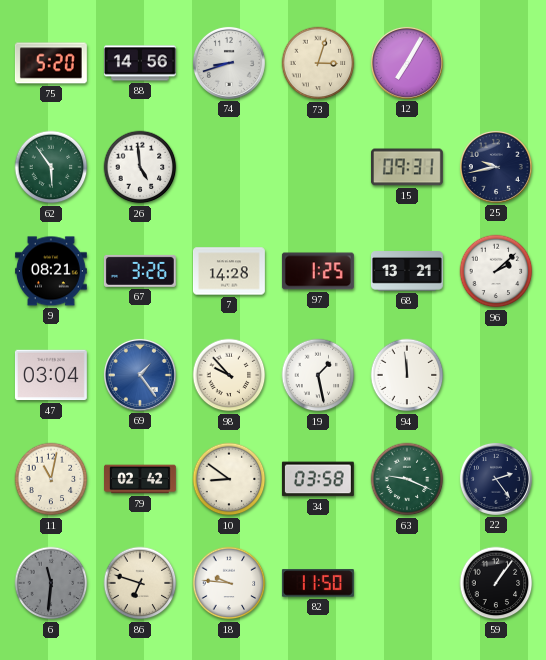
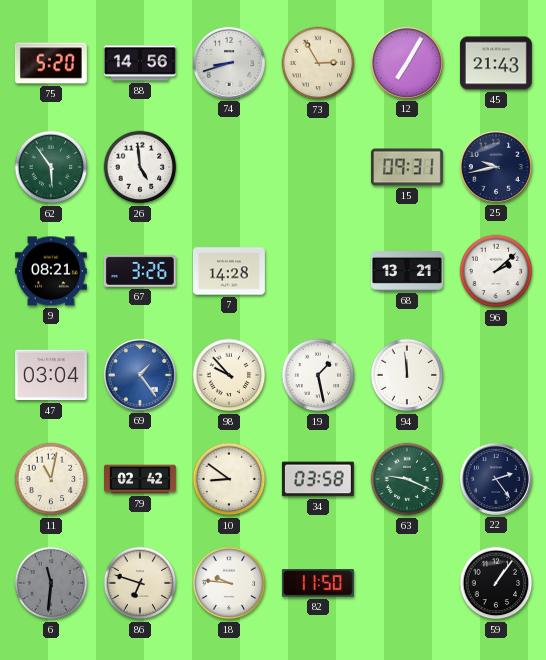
73: 3:03 -> 2:55 (318, 63)
45: none -> 21:43 (496, 63)
97: 1:25 -> none (318, 271)
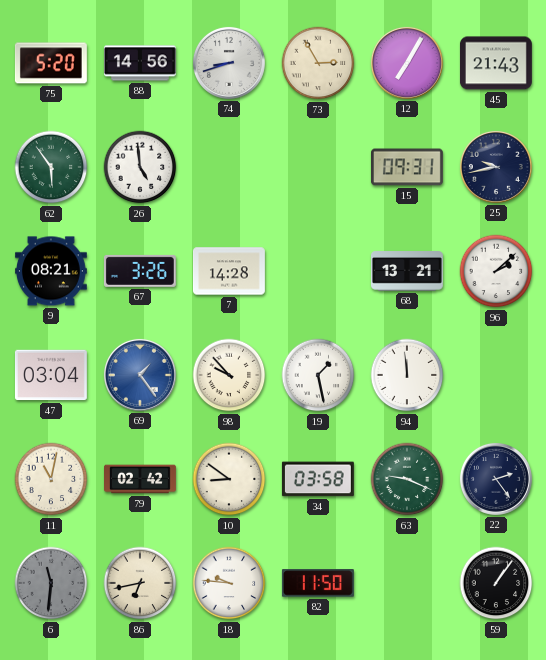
86: 6:48 -> 6:43 (140, 583)
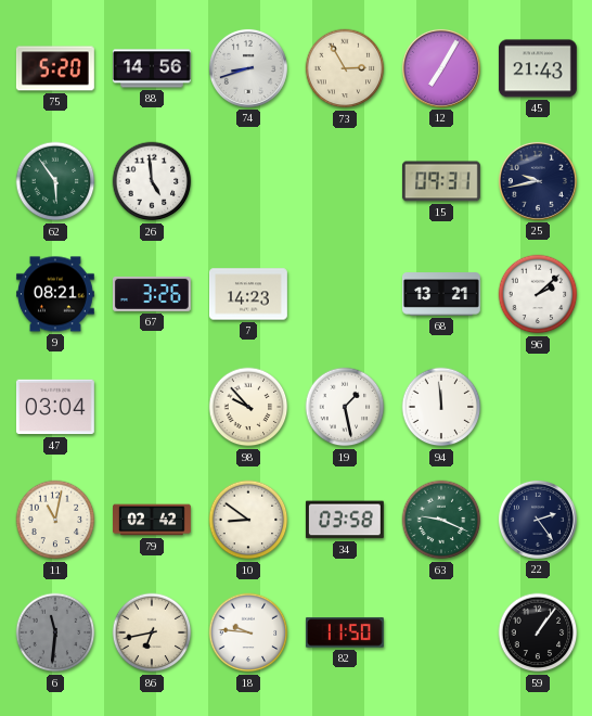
7: 14:28 -> 14:23 (248, 294)
69: 1:24 -> none (140, 375)
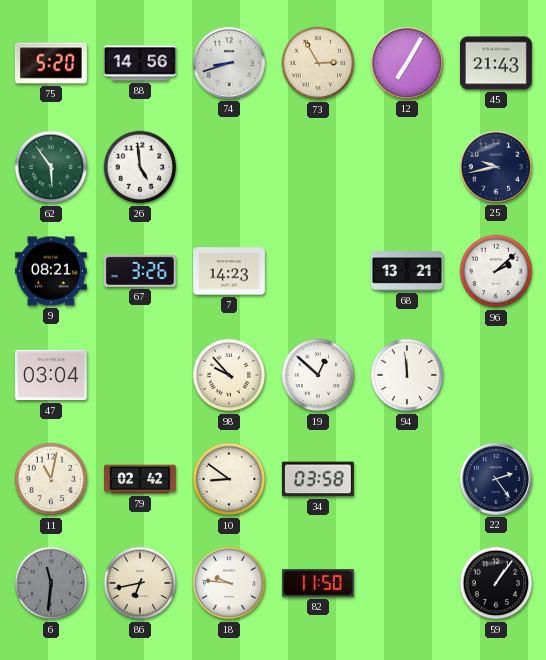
15: 09:31 -> none (441, 181)
19: 1:28 -> 12:52 (318, 375)
63: 9:19 -> none (441, 520)
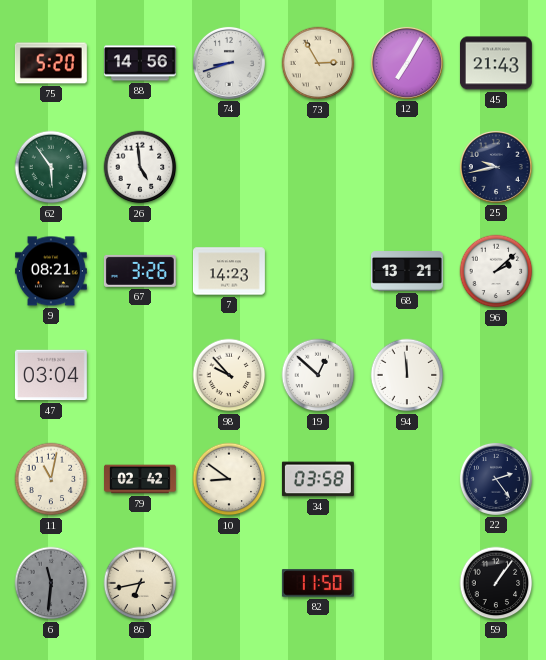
18: 9:46 -> none (229, 583)
